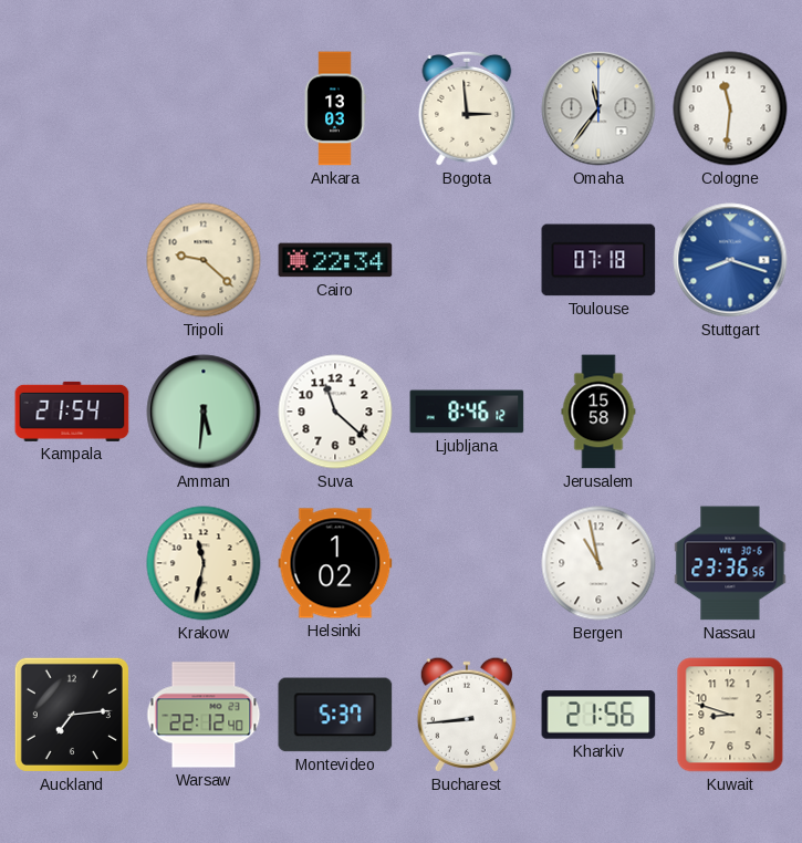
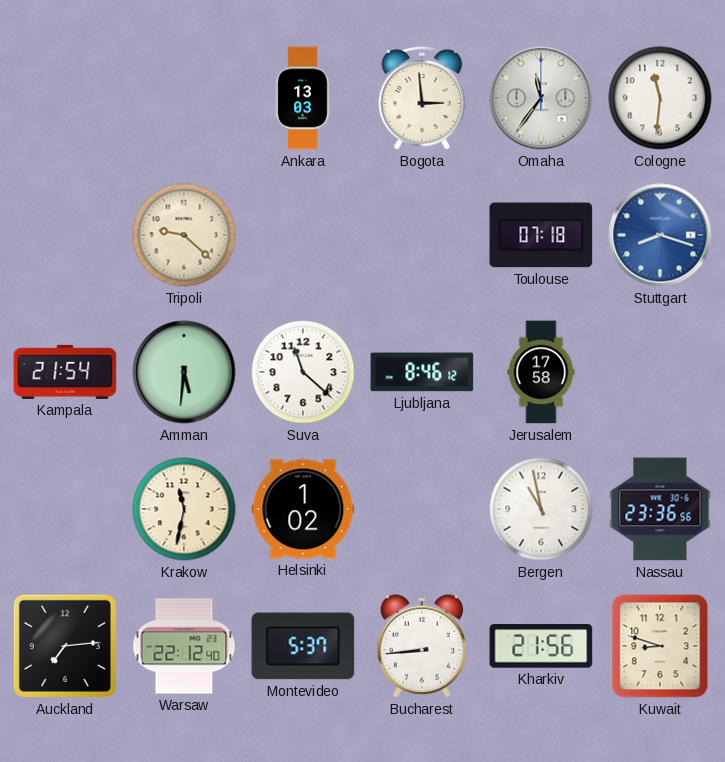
Cairo: 22:34 -> none (335, 260)
Jerusalem: 15:58 -> 17:58 (541, 372)
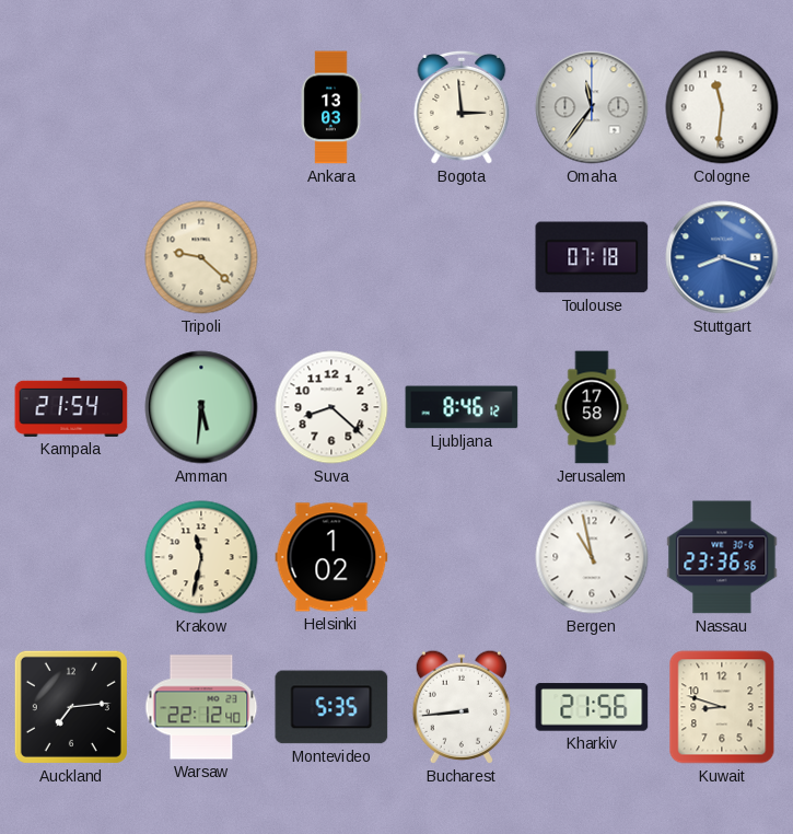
Suva: 11:22 -> 8:22 (331, 407)
Montevideo: 5:37 -> 5:35 (331, 707)
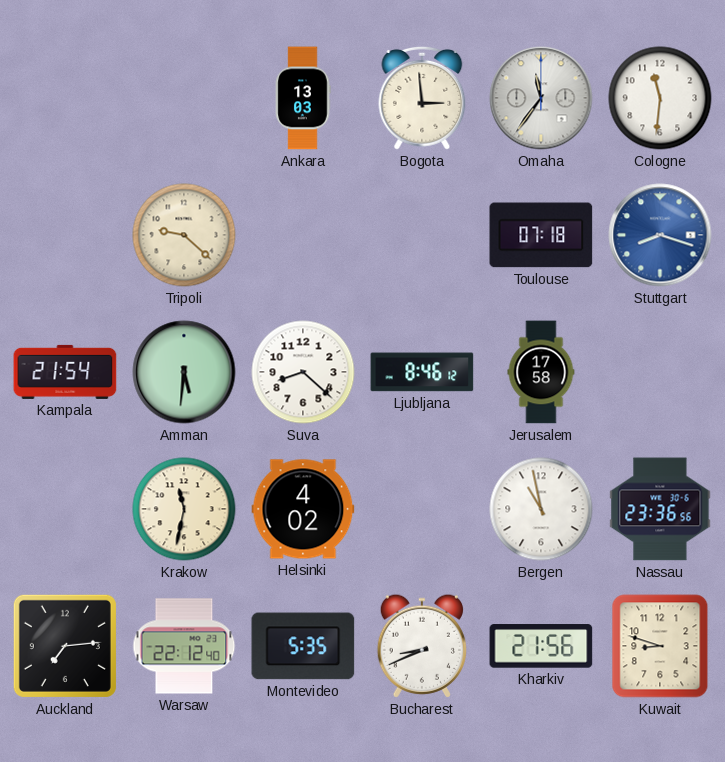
Helsinki: 1:02 -> 4:02 (303, 509)
Bucharest: 8:44 -> 8:41 (421, 646)
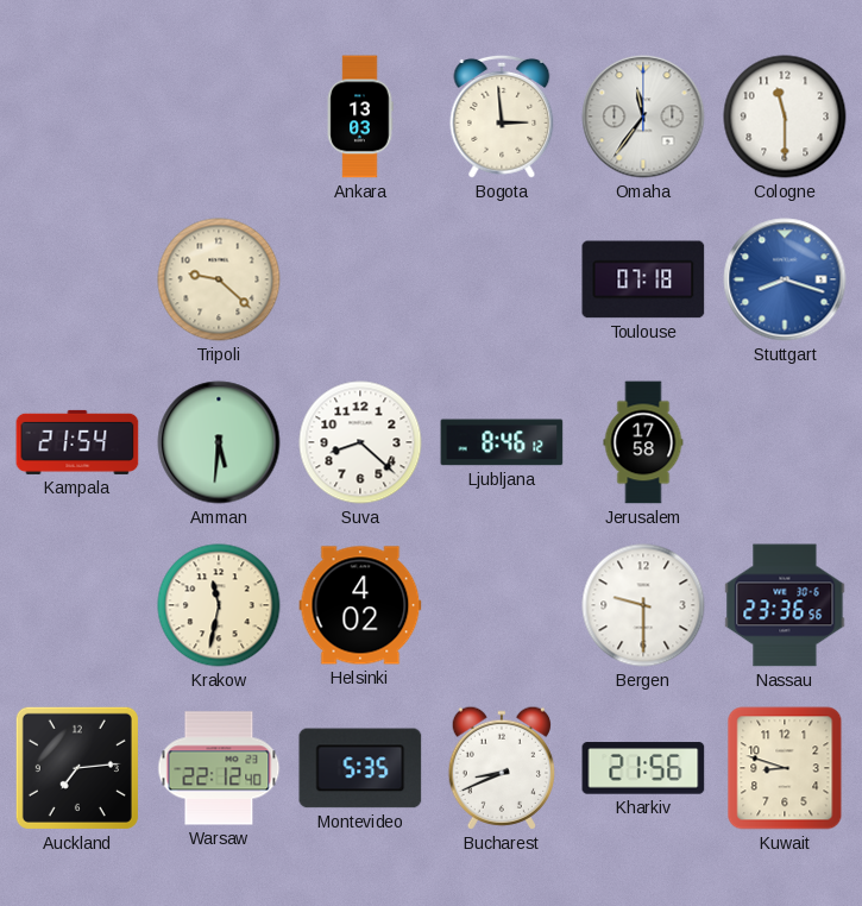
Cologne: 11:31 -> 11:30 (785, 117)
Bergen: 10:58 -> 9:30 (643, 605)
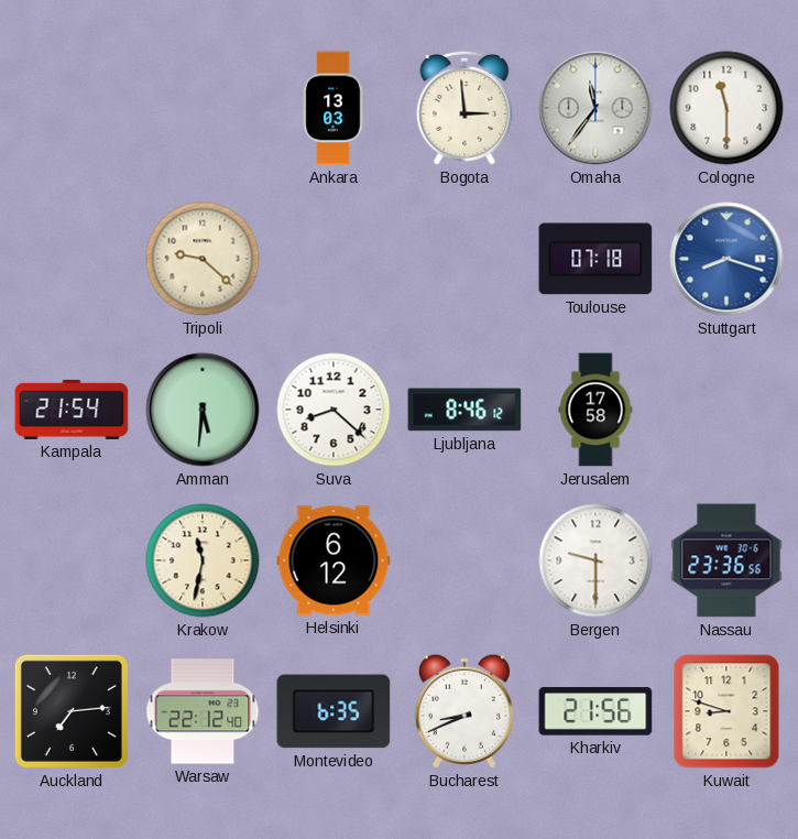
Helsinki: 4:02 -> 6:12 (334, 560)
Montevideo: 5:35 -> 6:35 (334, 711)
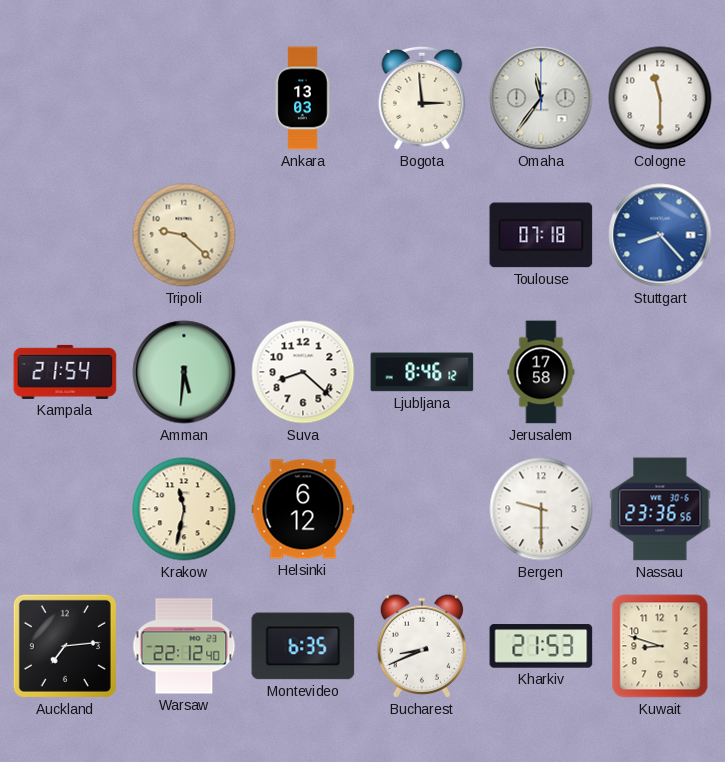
Stuttgart: 8:18 -> 8:23 (660, 235)
Kharkiv: 21:56 -> 21:53 (541, 646)
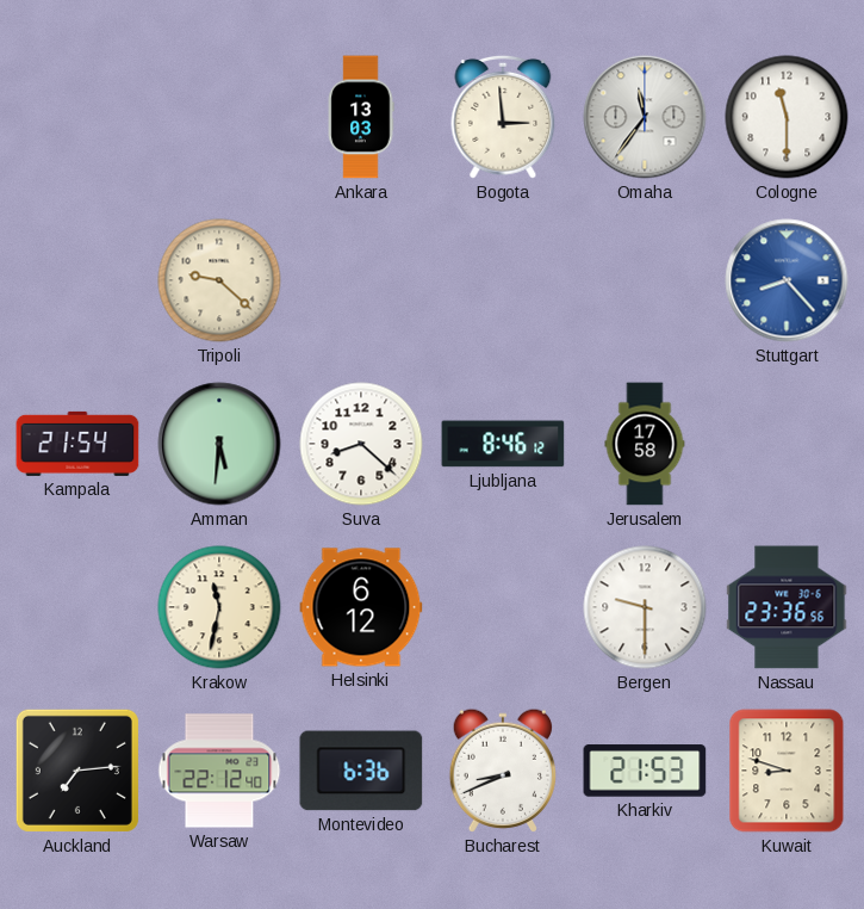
Toulouse: 07:18 -> none (541, 235)
Montevideo: 6:35 -> 6:36 (361, 771)
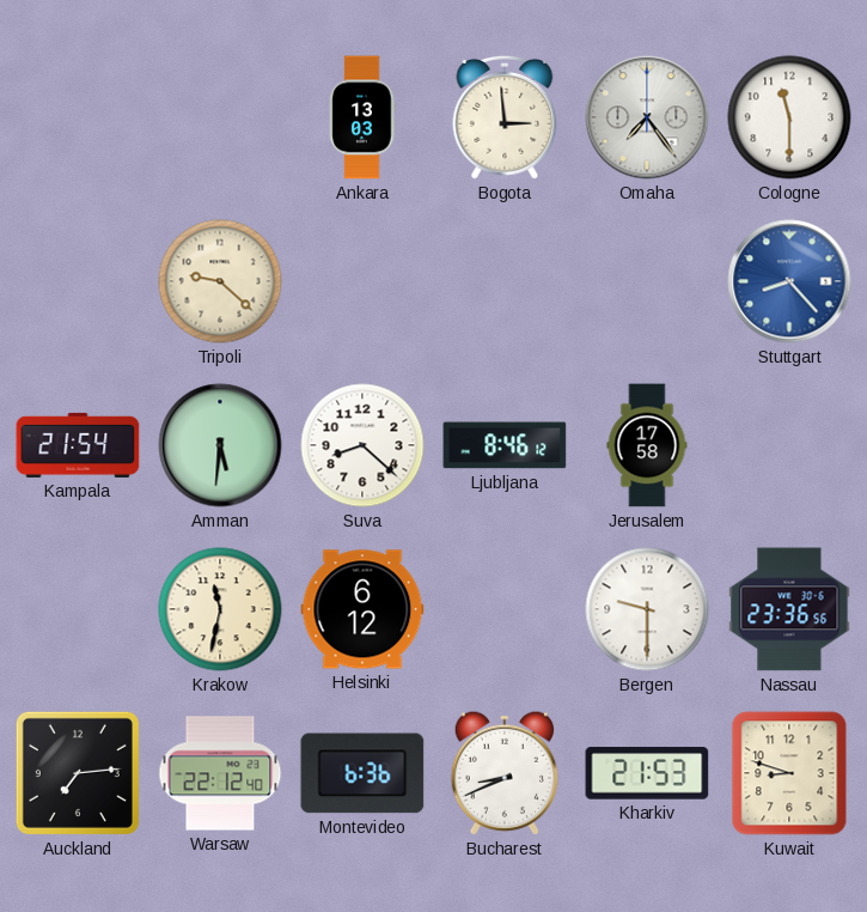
Omaha: 11:36 -> 7:24 (647, 117)
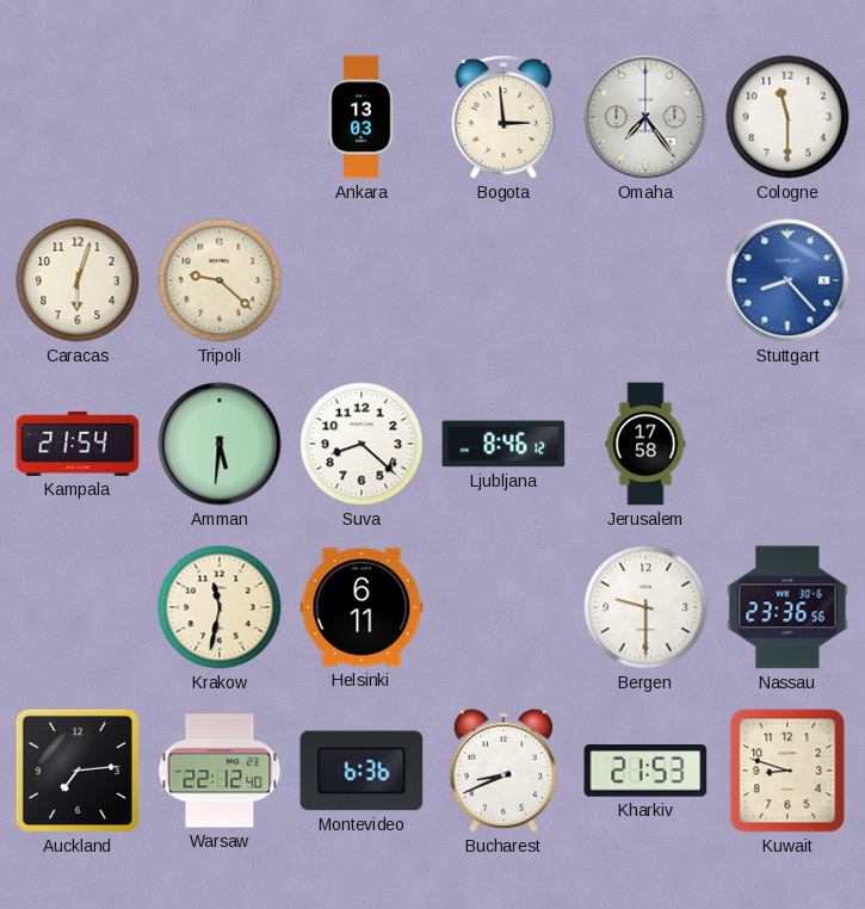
Caracas: none -> 6:03 (78, 280)
Helsinki: 6:12 -> 6:11 (362, 607)
